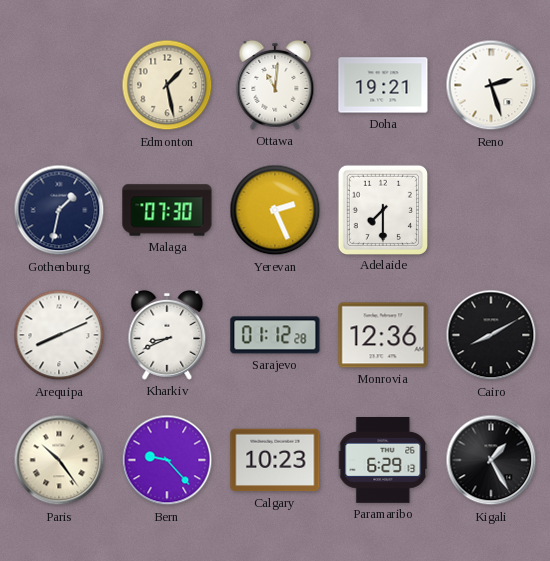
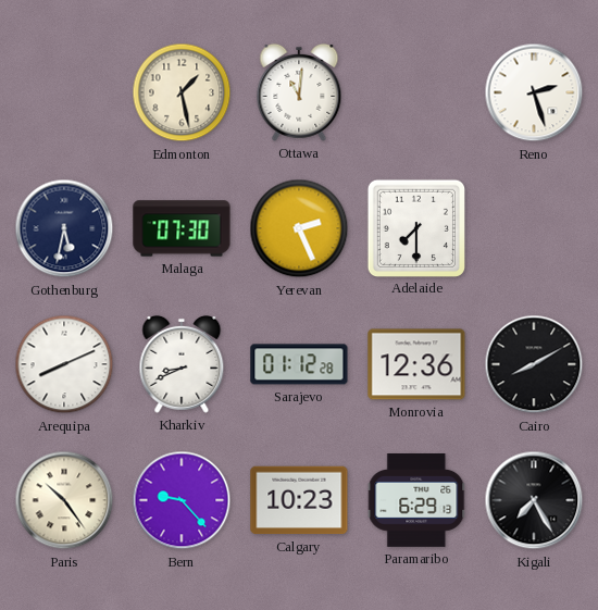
Doha: 19:21 -> none (383, 85)
Gothenburg: 1:32 -> 5:32 (64, 228)
Kigali: 1:25 -> 7:25 (534, 500)
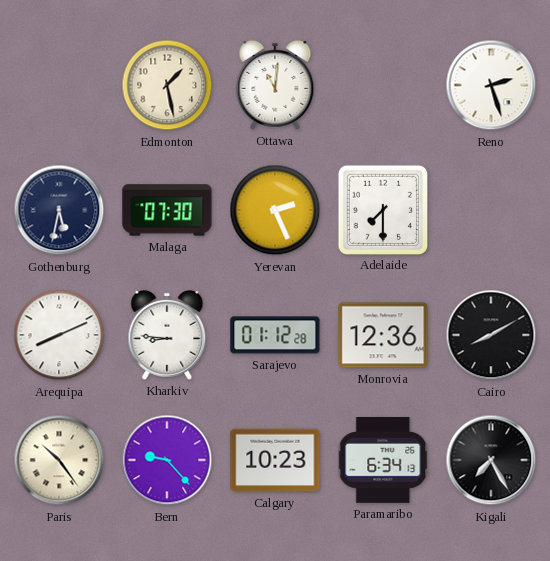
Kharkiv: 8:41 -> 8:46 (167, 335)
Paramaribo: 6:29 -> 6:34 (383, 461)
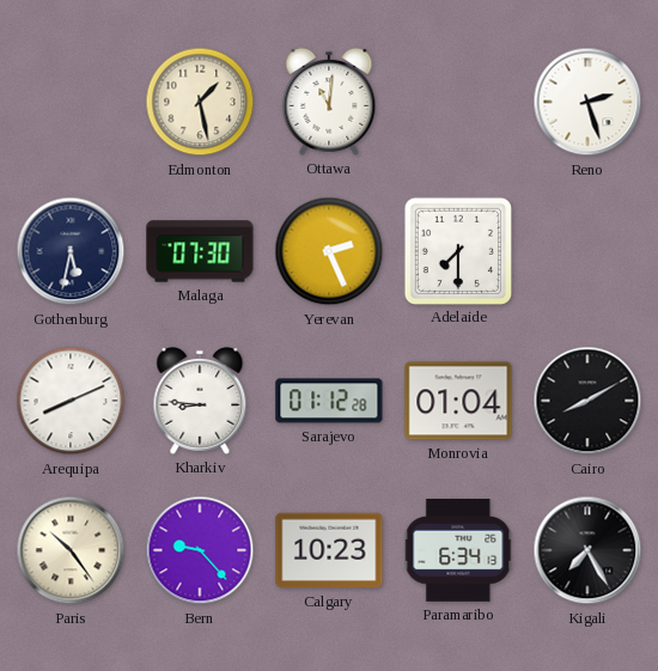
Monrovia: 12:36 -> 01:04 (458, 401)
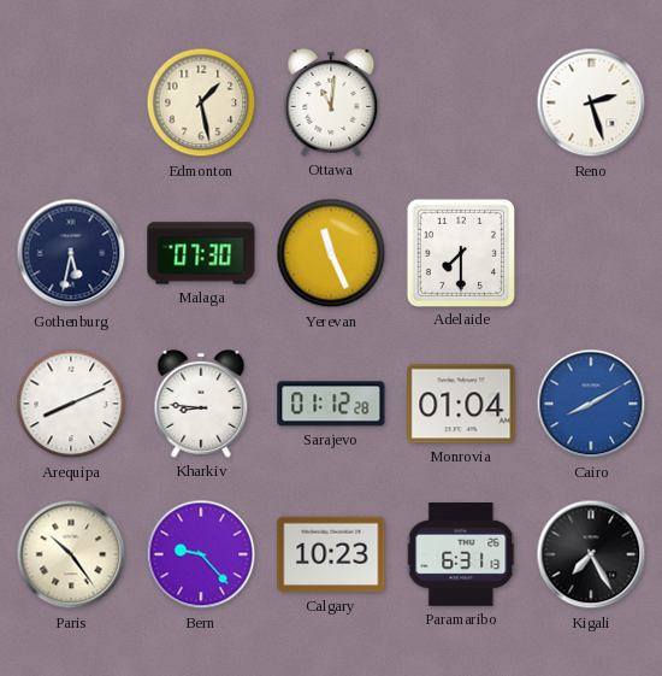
Yerevan: 2:26 -> 11:26 (331, 253)
Cairo dial: black -> blue (591, 404)
Paramaribo: 6:34 -> 6:31 (461, 556)
